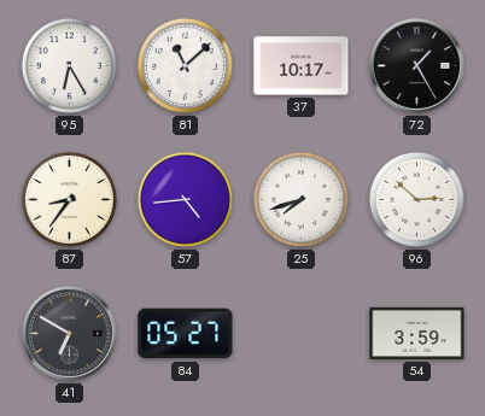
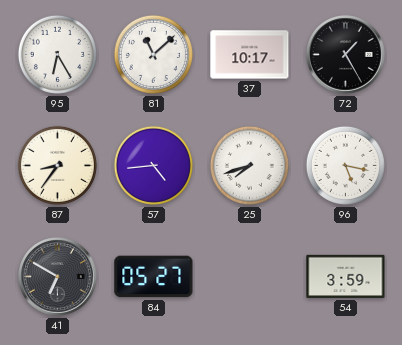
96: 2:52 -> 5:17 (345, 165)
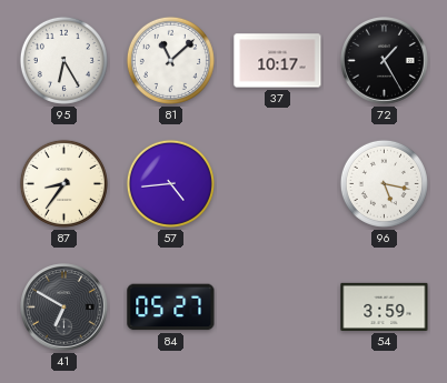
25: 7:42 -> none (249, 165)
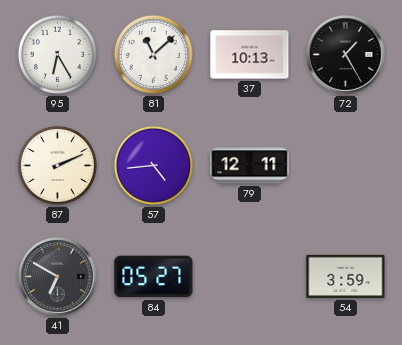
37: 10:17 -> 10:13 (250, 55)
87: 8:36 -> 2:11 (57, 165)
79: none -> 12:11 (250, 166)
96: 5:17 -> none (384, 183)
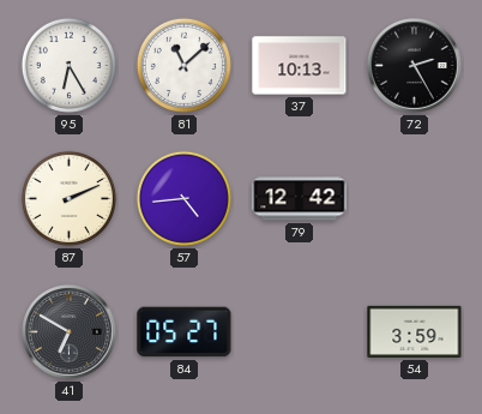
72: 1:25 -> 2:25 (415, 66)
79: 12:11 -> 12:42 (300, 199)
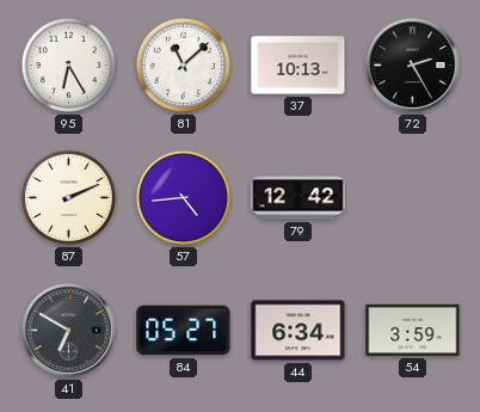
44: none -> 6:34 (299, 331)
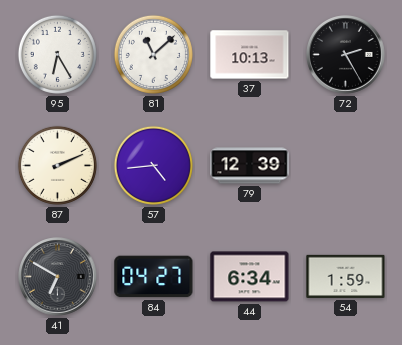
79: 12:42 -> 12:39 (250, 166)
84: 05:27 -> 04:27 (154, 277)
54: 3:59 -> 1:59 (346, 276)
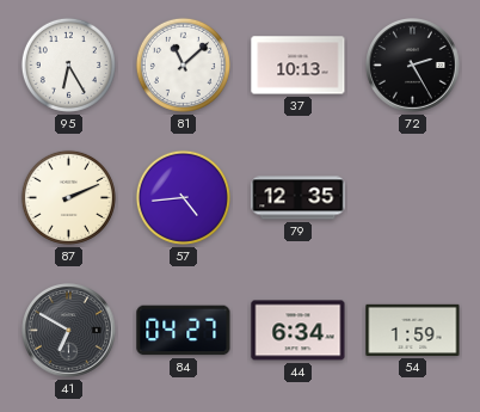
79: 12:39 -> 12:35 (299, 198)
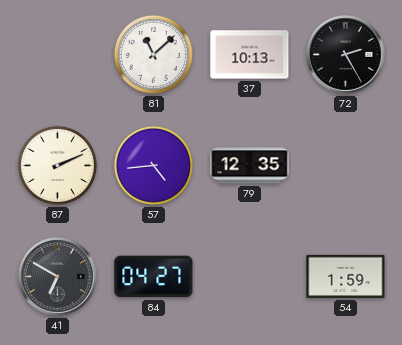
95: 6:25 -> none (68, 64)
44: 6:34 -> none (299, 331)
